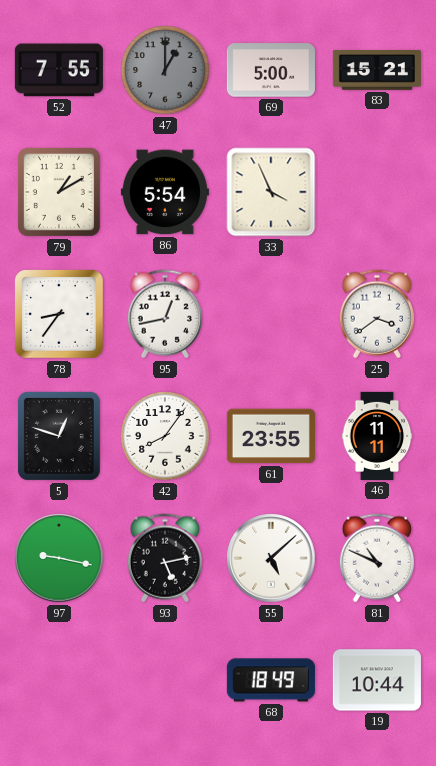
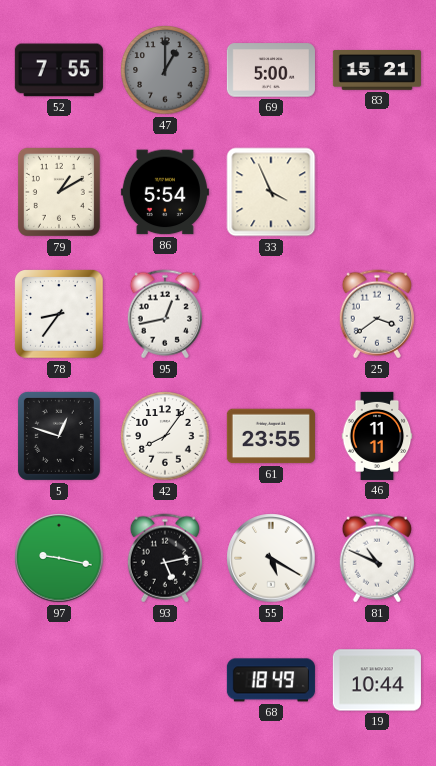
55: 5:08 -> 5:20 (271, 558)
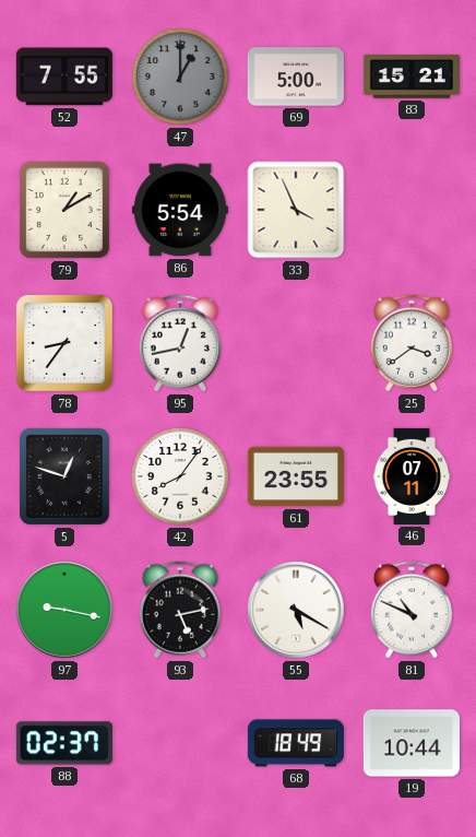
46: 11:11 -> 07:11 (412, 476)
88: none -> 02:37 (64, 743)
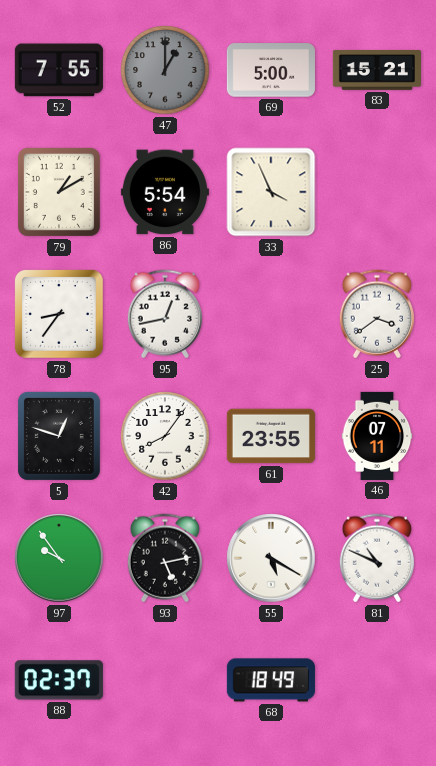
97: 9:17 -> 9:54 (59, 558)
19: 10:44 -> none (412, 743)
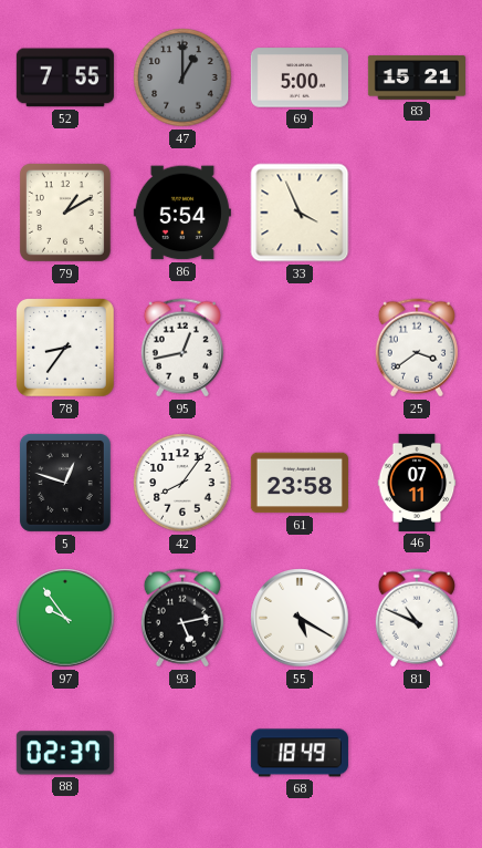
61: 23:55 -> 23:58 (300, 483)
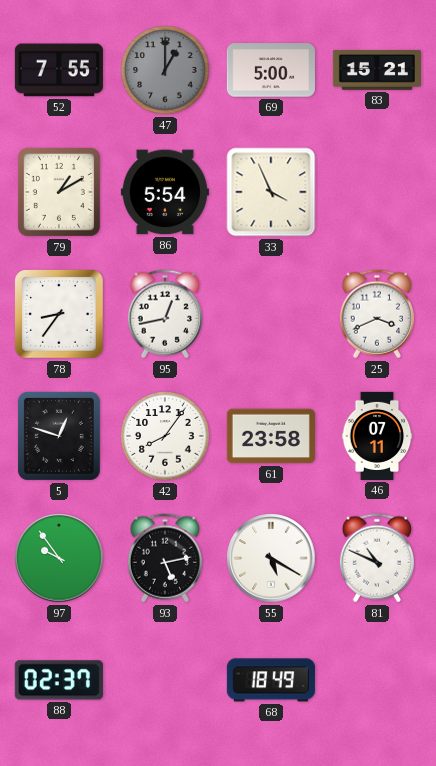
25: 3:39 -> 3:41 (377, 314)
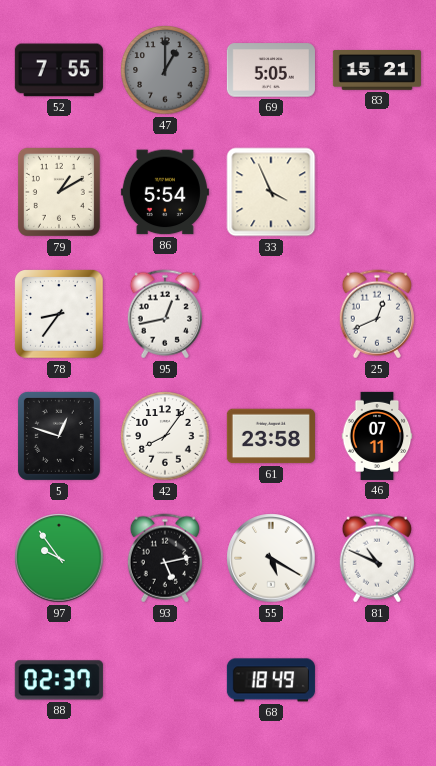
69: 5:00 -> 5:05 (271, 70)
25: 3:41 -> 12:41 (377, 314)
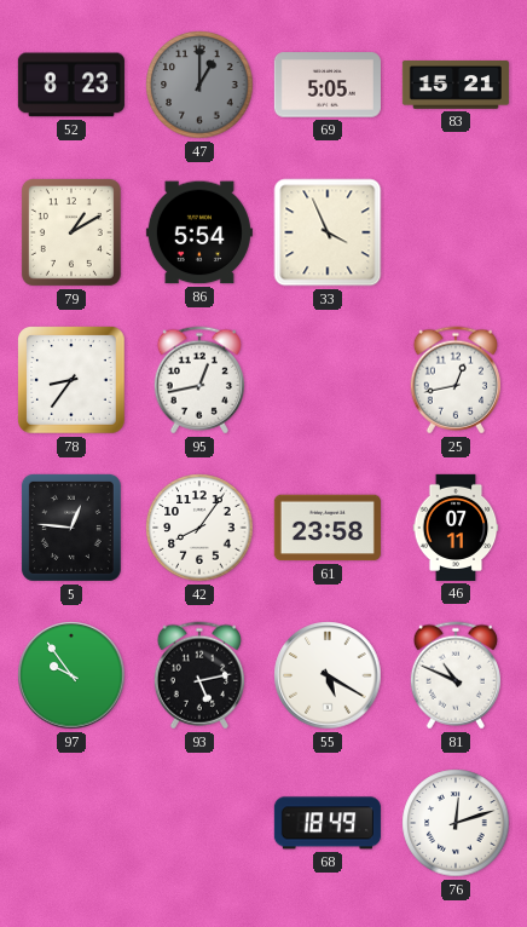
52: 7:55 -> 8:23 (71, 85)
25: 12:41 -> 12:43 (456, 380)
5: 12:48 -> 12:46 (71, 528)
88: 02:37 -> none (59, 680)
76: none -> 12:12 (456, 823)
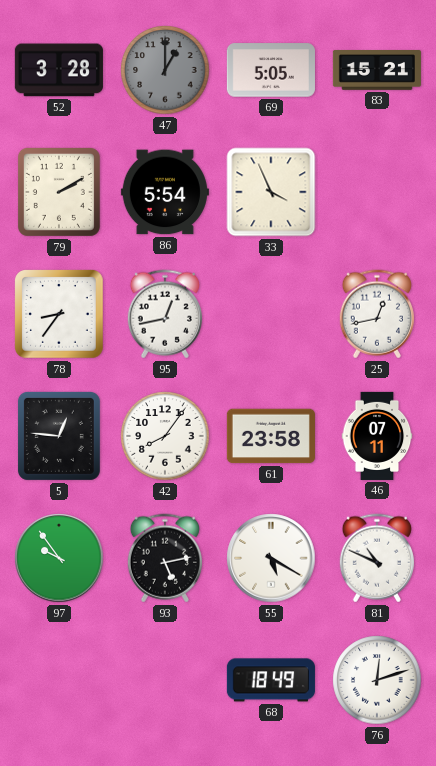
52: 8:23 -> 3:28 (59, 70)
79: 1:10 -> 2:10 (59, 192)
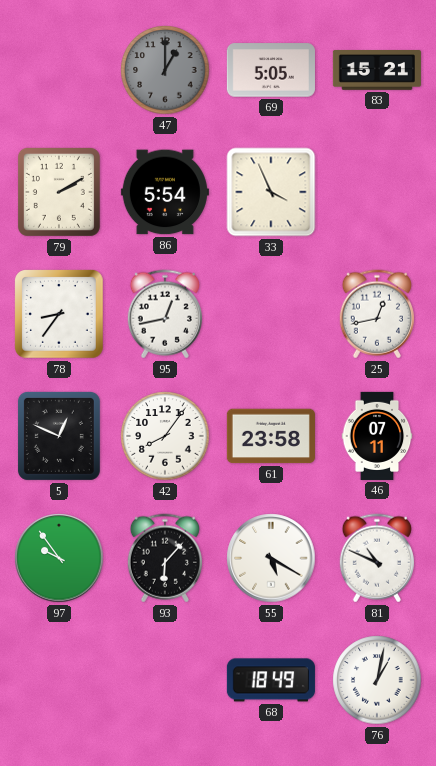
52: 3:28 -> none (59, 70)
5: 12:46 -> 12:49 (59, 436)
93: 5:13 -> 6:07 (165, 558)
76: 12:12 -> 1:02 (377, 680)
